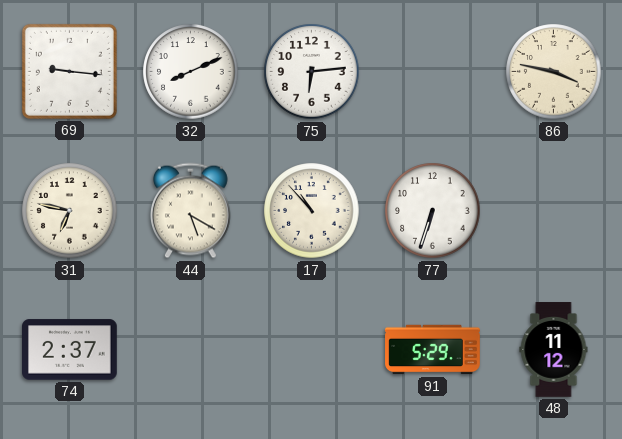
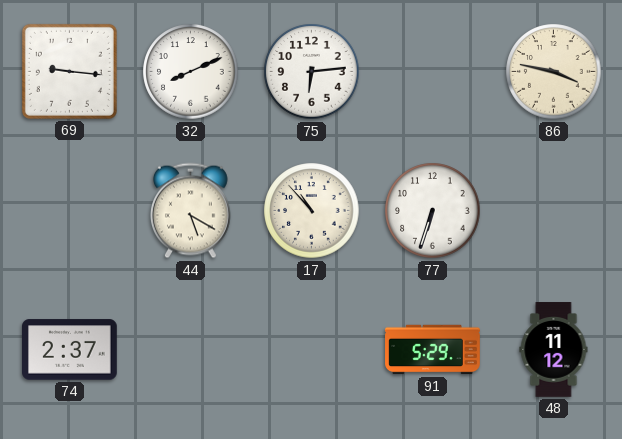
31: 6:47 -> none (70, 211)
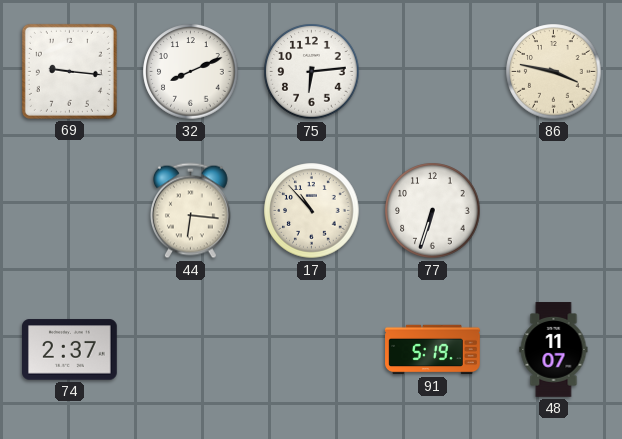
44: 5:20 -> 6:16 (190, 211)
91: 5:29 -> 5:19 (433, 350)
48: 11:12 -> 11:07 (554, 350)
